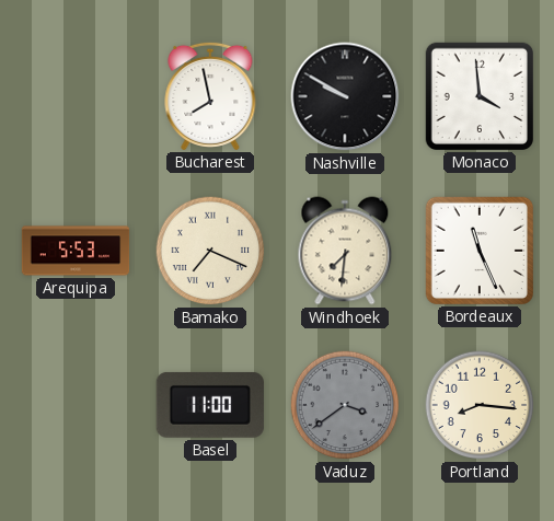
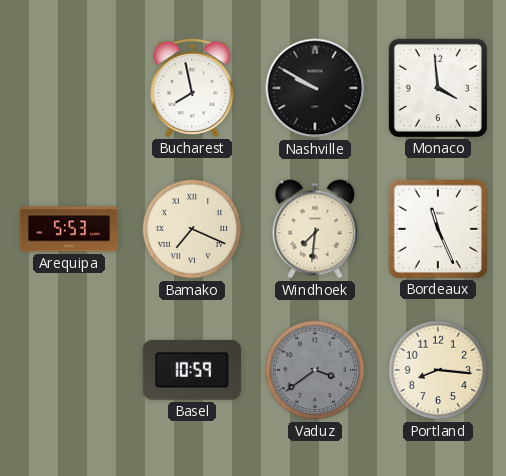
Basel: 11:00 -> 10:59 (192, 370)
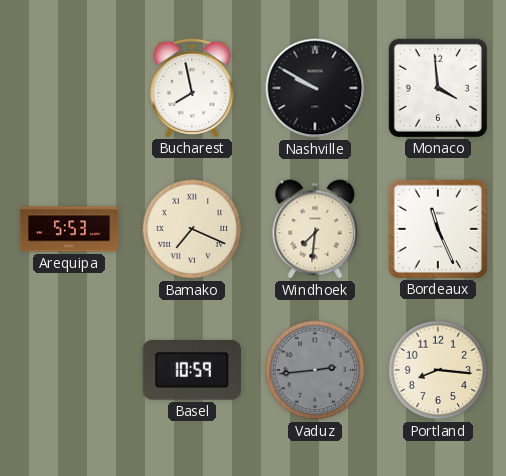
Vaduz: 3:39 -> 2:44 (315, 370)
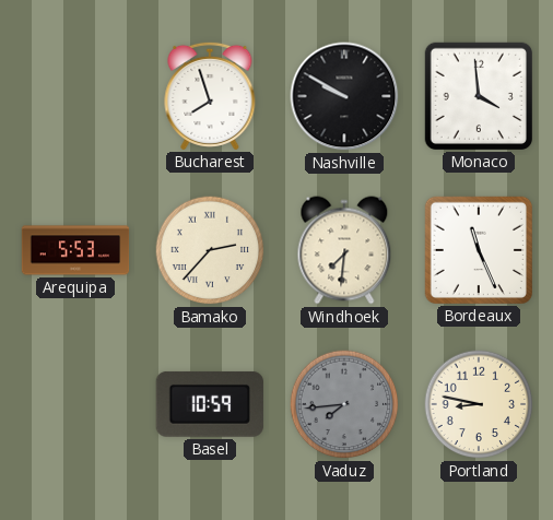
Bucharest: 7:58 -> 7:57 (210, 95)
Bamako: 7:19 -> 2:37 (210, 250)
Vaduz: 2:44 -> 7:44 (344, 404)
Portland: 8:16 -> 8:47 (479, 404)
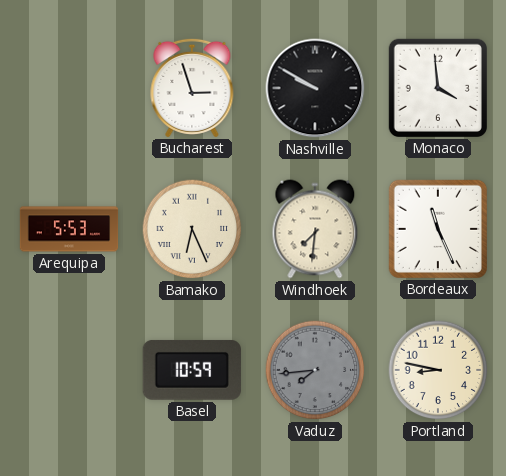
Bucharest: 7:57 -> 2:57 (192, 87)
Bamako: 2:37 -> 6:26 (192, 229)
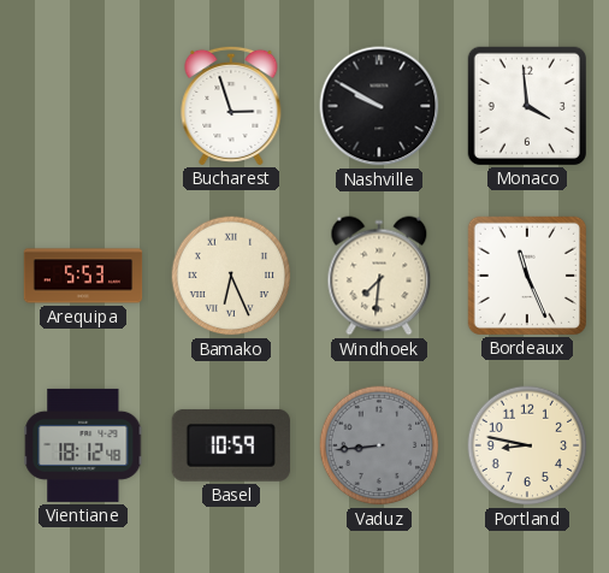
Vientiane: none -> 18:12 (83, 445)
Vaduz: 7:44 -> 8:44 (379, 445)
